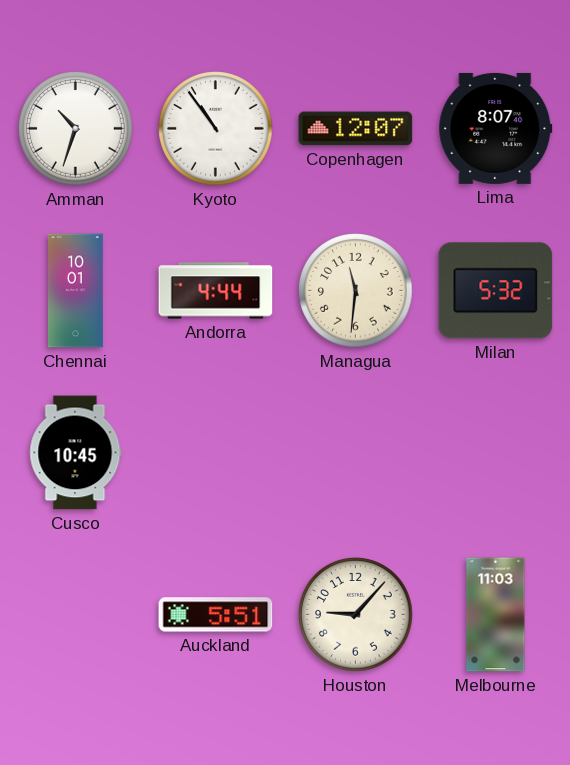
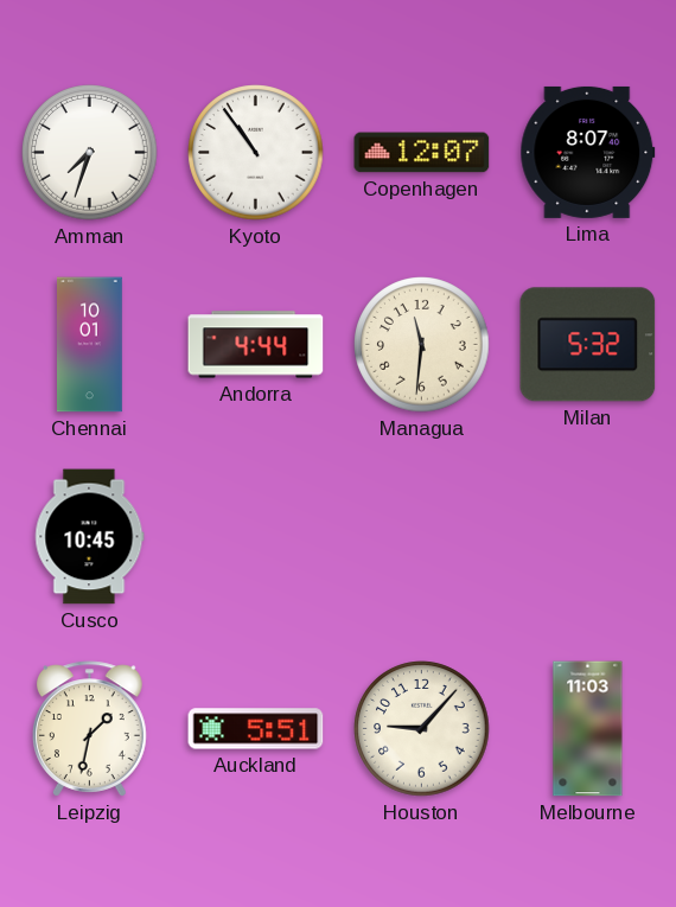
Amman: 10:33 -> 7:33 (90, 153)
Leipzig: none -> 1:32 (89, 729)
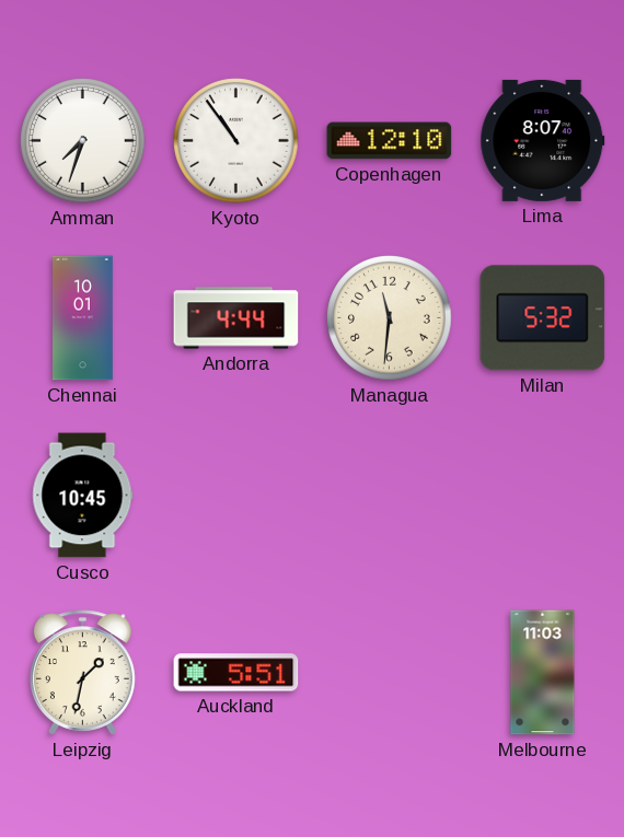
Copenhagen: 12:07 -> 12:10 (390, 141)
Houston: 9:07 -> none (422, 729)
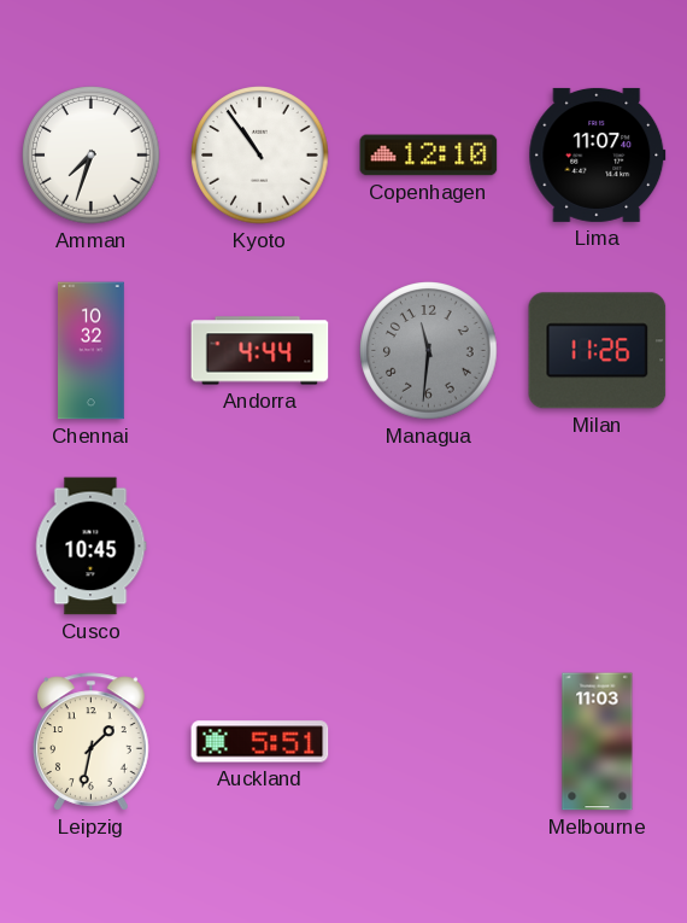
Lima: 8:07 -> 11:07 (598, 154)
Chennai: 10:01 -> 10:32 (92, 351)
Managua dial: cream -> grey (429, 351)
Milan: 5:32 -> 11:26 (598, 351)
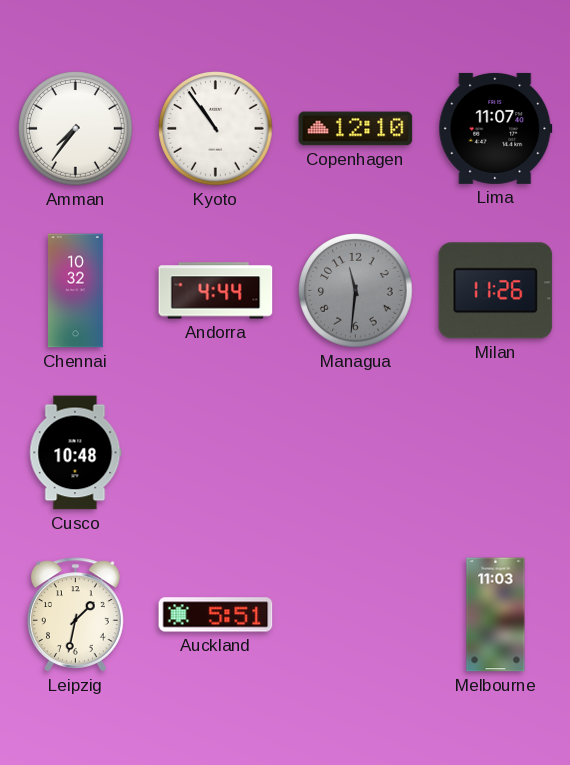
Amman: 7:33 -> 7:36 (76, 129)
Cusco: 10:45 -> 10:48 (76, 453)
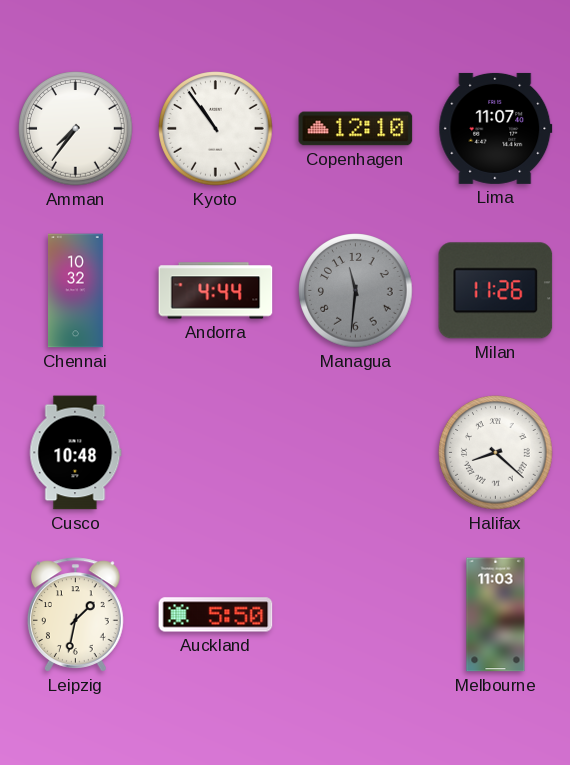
Halifax: none -> 8:22 (496, 453)
Auckland: 5:51 -> 5:50 (216, 615)
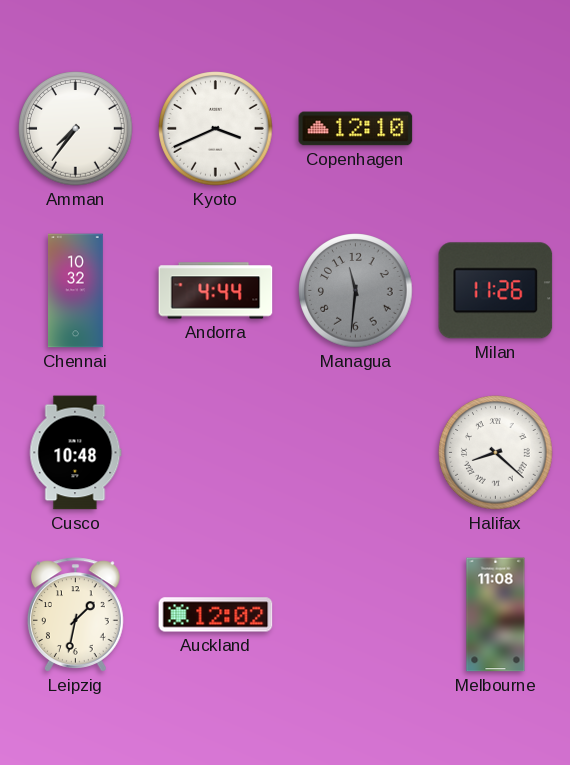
Kyoto: 10:54 -> 3:41 (216, 129)
Lima: 11:07 -> none (496, 128)
Auckland: 5:50 -> 12:02 (216, 615)
Melbourne: 11:03 -> 11:08 (496, 615)
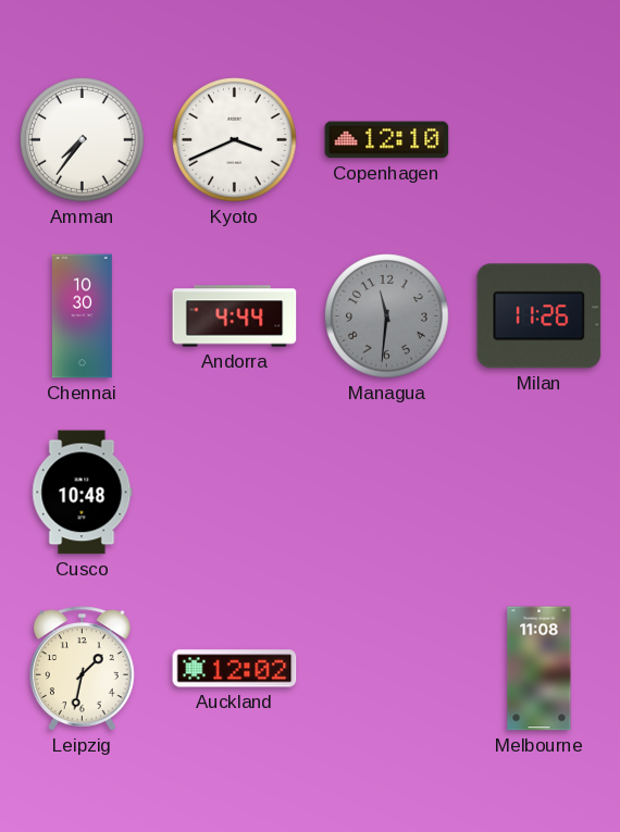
Chennai: 10:32 -> 10:30 (83, 316)
Halifax: 8:22 -> none (496, 453)
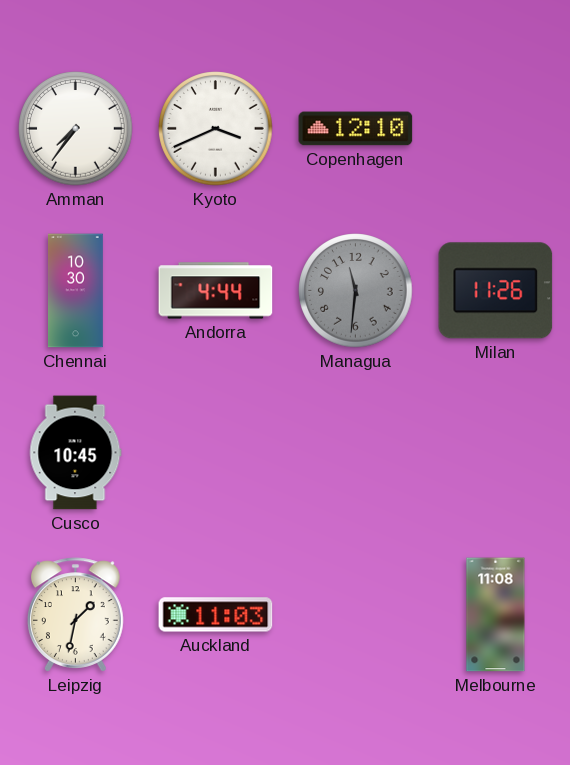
Cusco: 10:48 -> 10:45 (76, 453)
Auckland: 12:02 -> 11:03 (216, 615)
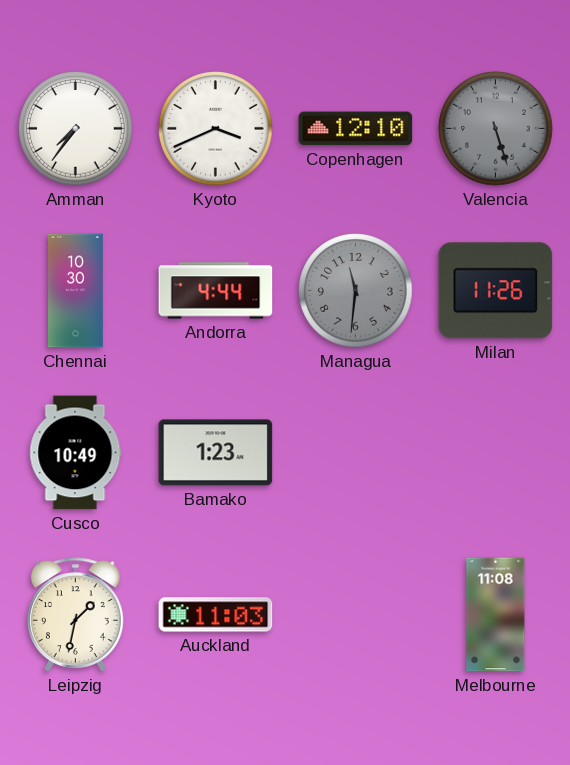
Valencia: none -> 5:27 (496, 129)
Cusco: 10:45 -> 10:49 (76, 453)
Bamako: none -> 1:23 (216, 453)
